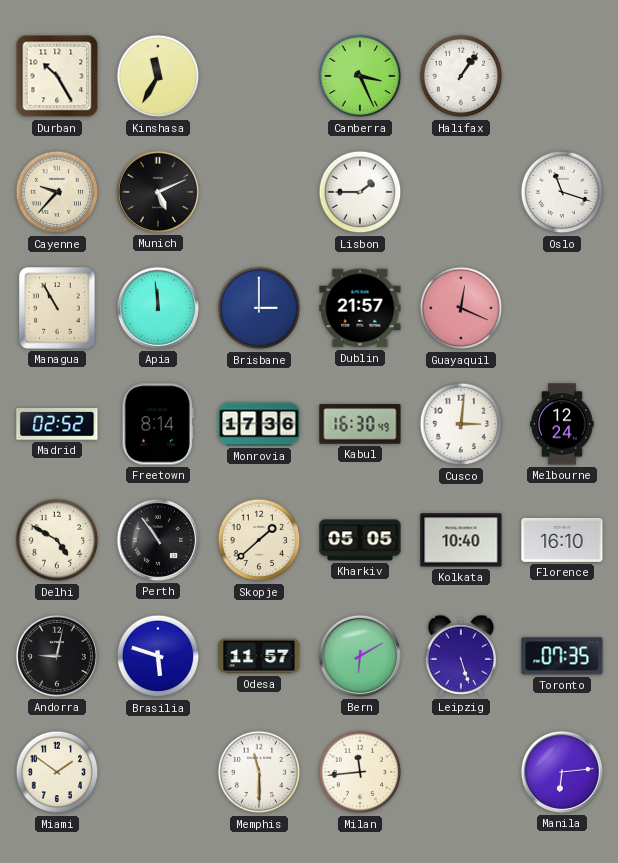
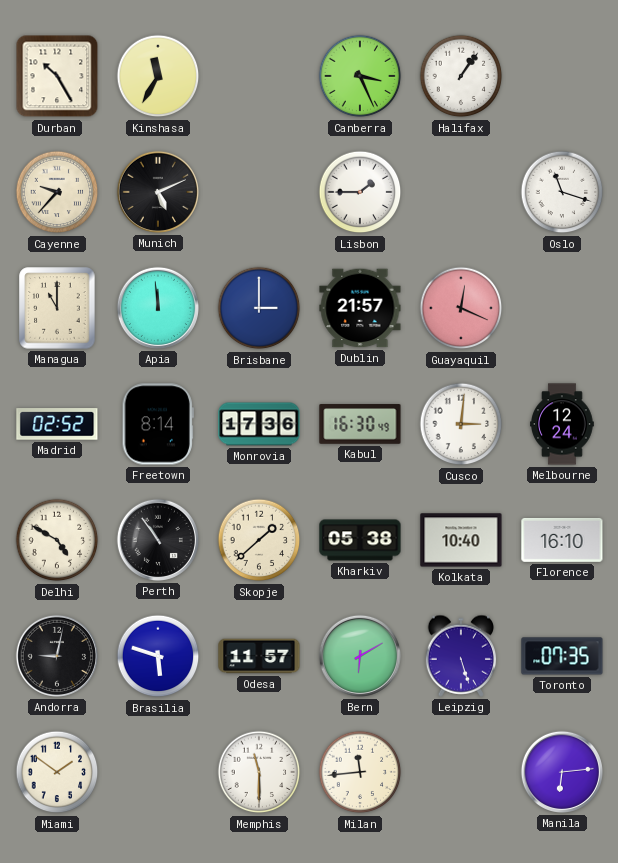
Managua: 10:55 -> 11:00 (57, 308)
Kharkiv: 05:05 -> 05:38 (360, 540)
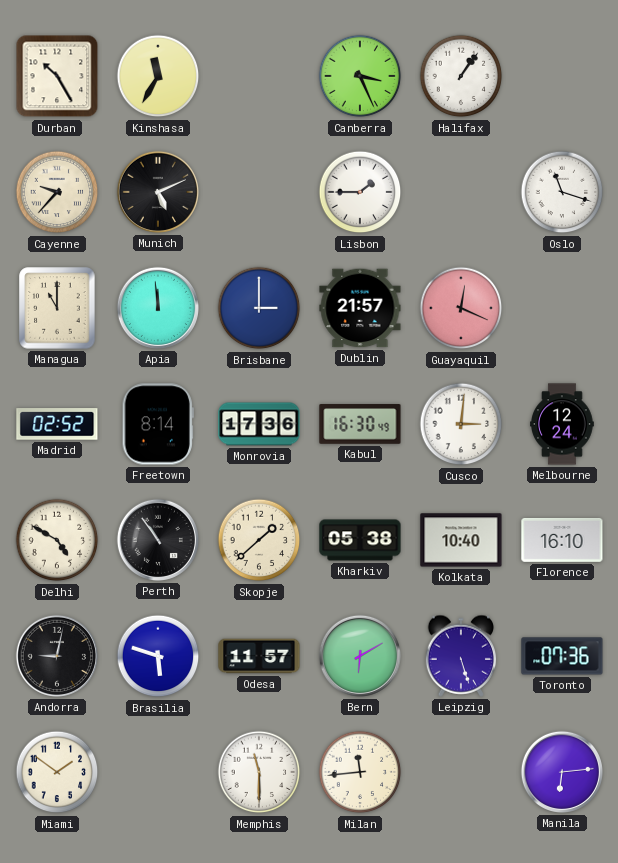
Toronto: 07:35 -> 07:36 (562, 656)
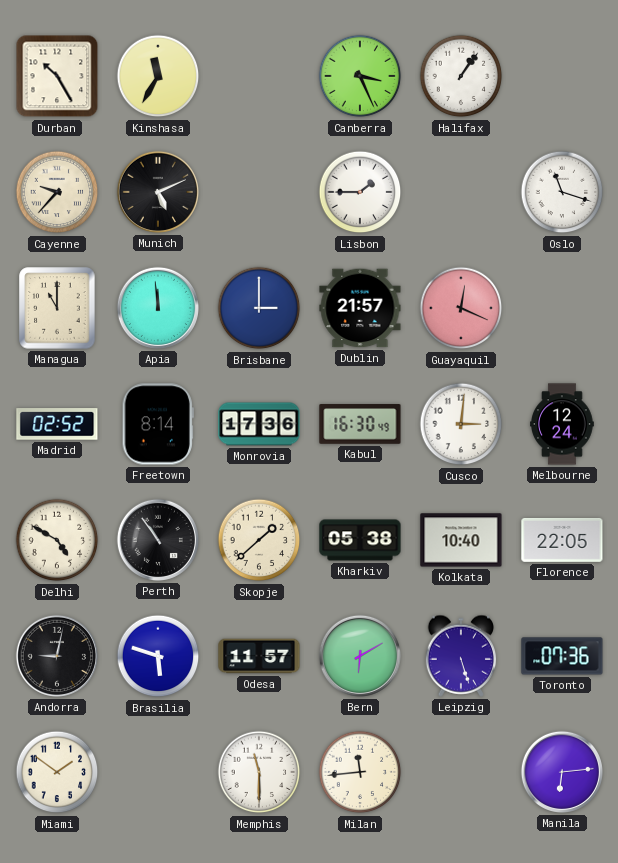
Florence: 16:10 -> 22:05 (562, 540)
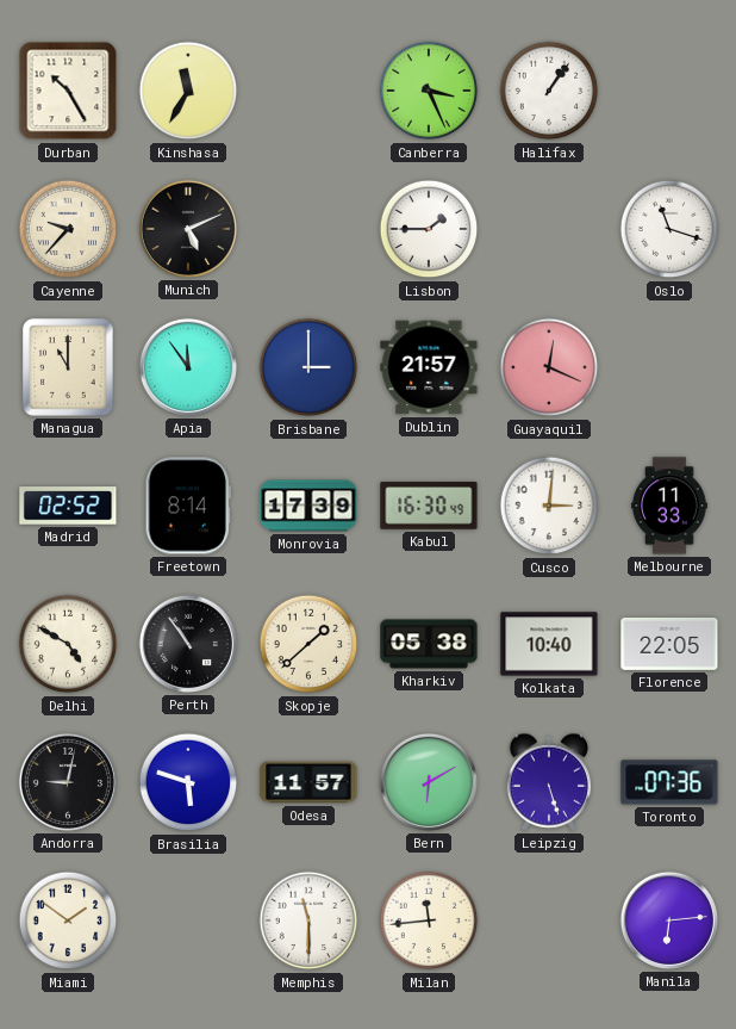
Apia: 11:59 -> 11:54 (188, 367)
Monrovia: 17:36 -> 17:39 (308, 506)
Melbourne: 12:24 -> 11:33 (670, 506)
